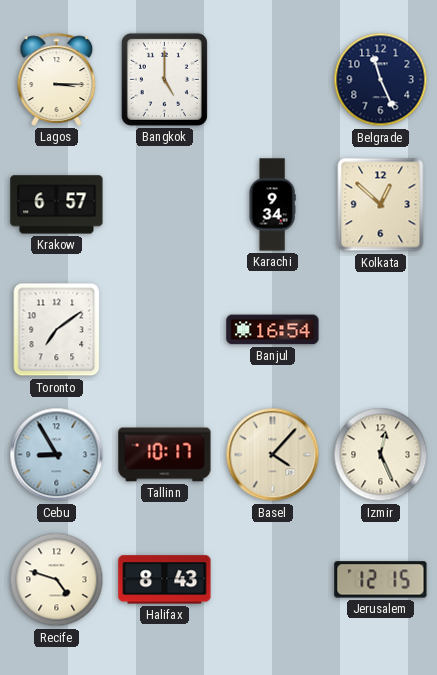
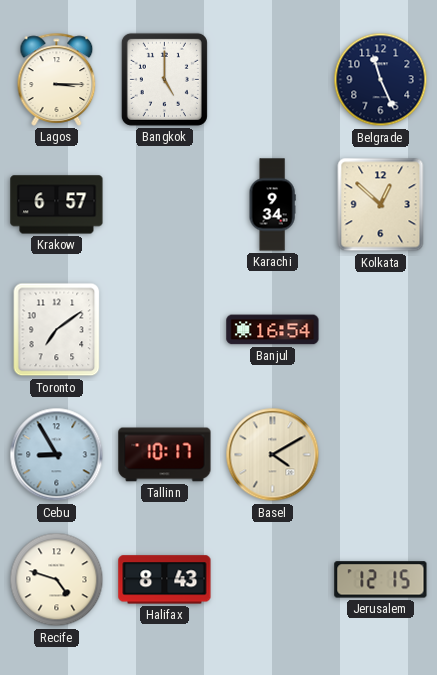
Basel: 4:07 -> 4:10 (273, 455)
Izmir: 12:26 -> none (381, 455)
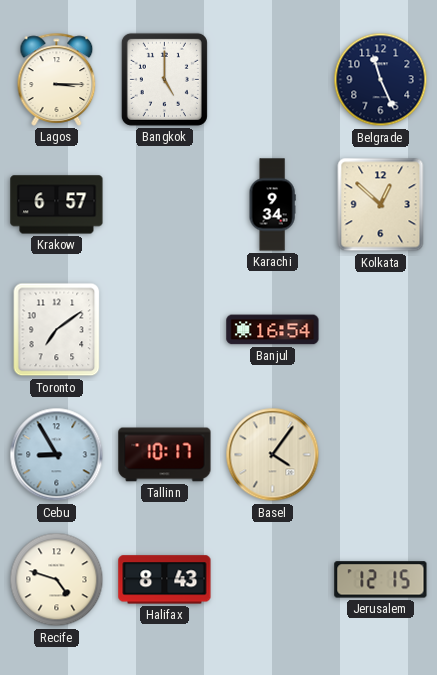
Basel: 4:10 -> 4:06 (273, 455)
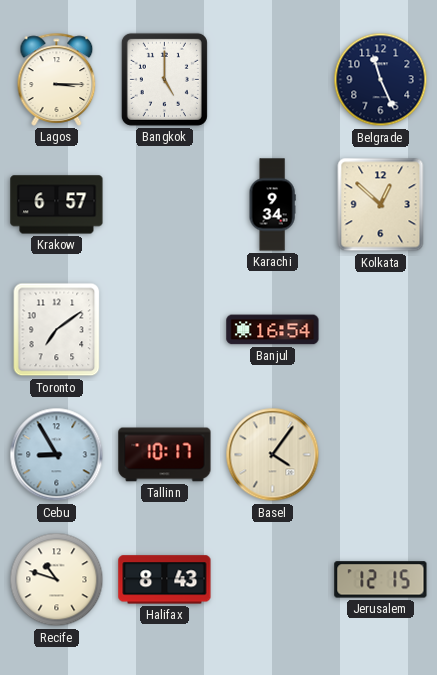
Recife: 4:48 -> 10:48 (57, 580)
